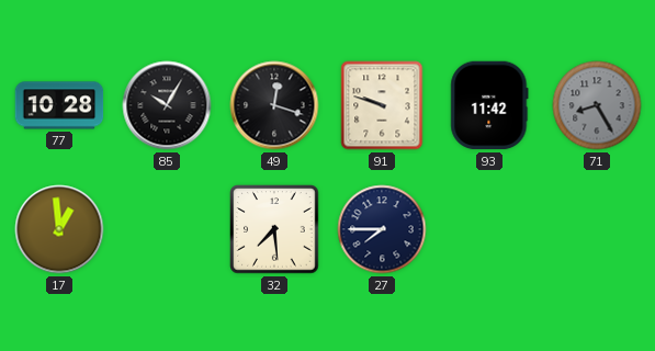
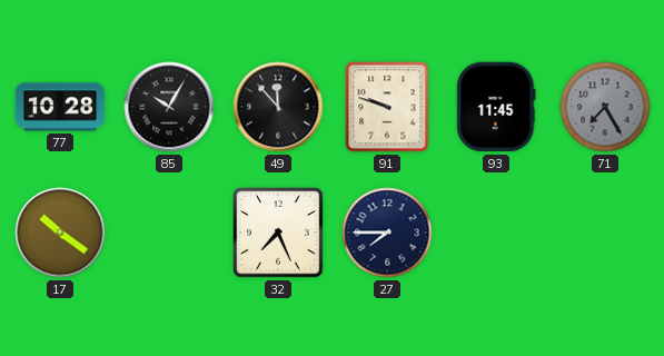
49: 12:18 -> 11:53 (278, 107)
93: 11:42 -> 11:45 (496, 107)
71: 8:25 -> 7:25 (605, 107)
17: 12:59 -> 10:21 (60, 233)
32: 7:29 -> 7:26 (278, 233)
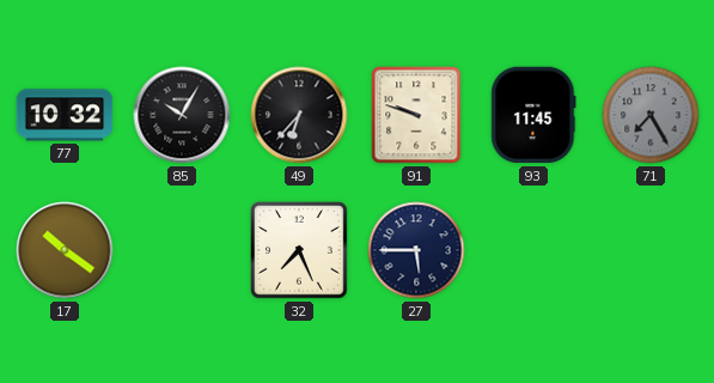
77: 10:28 -> 10:32 (65, 115)
49: 11:53 -> 6:37 (299, 115)
27: 7:45 -> 5:45 (416, 250)
